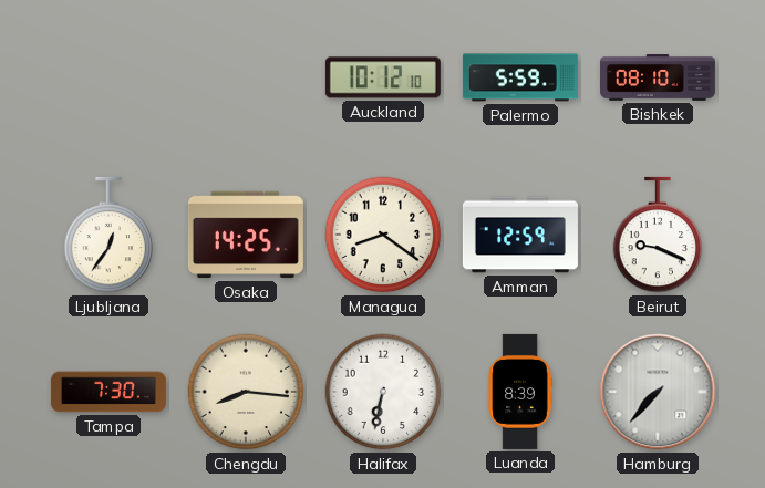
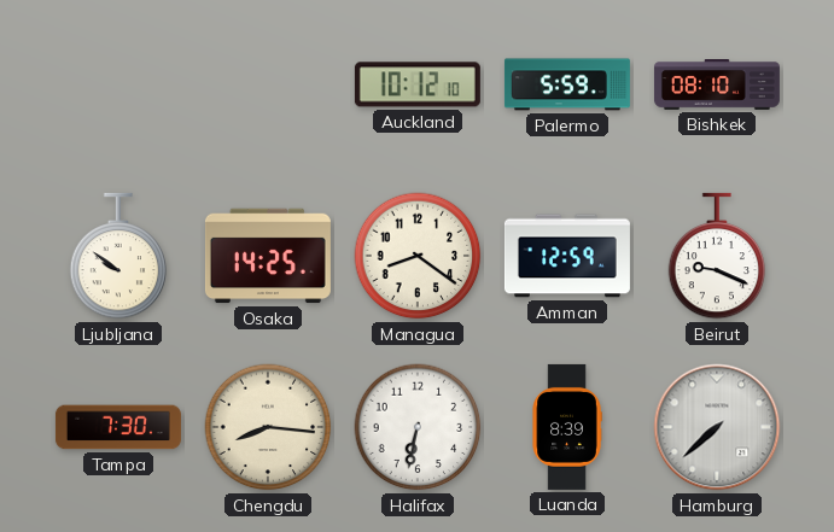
Ljubljana: 12:36 -> 9:51 (118, 256)
Hamburg: 7:37 -> 7:38 (717, 427)
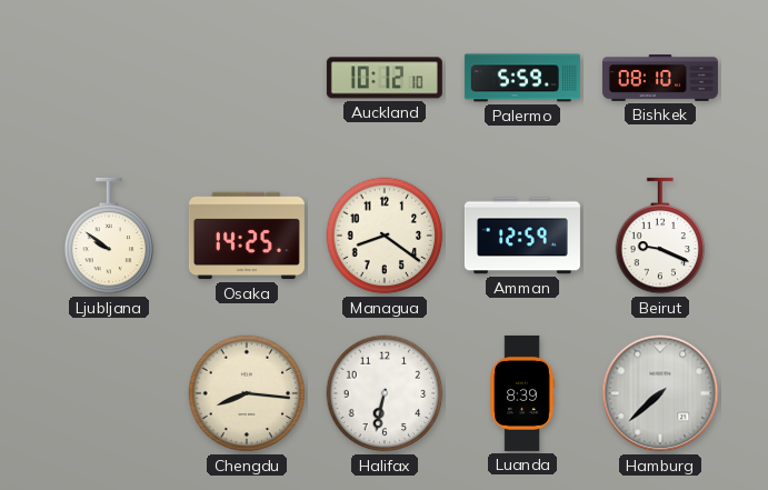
Tampa: 7:30 -> none (118, 427)
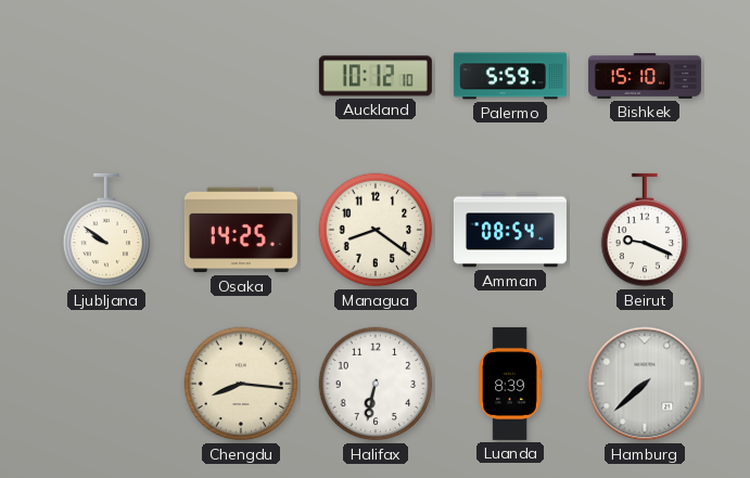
Bishkek: 08:10 -> 15:10 (645, 77)
Amman: 12:59 -> 08:54 (510, 230)
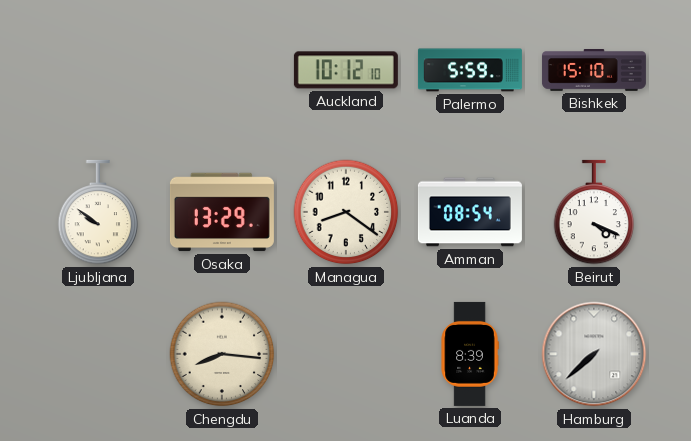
Osaka: 14:25 -> 13:29 (222, 212)
Beirut: 9:19 -> 4:19 (594, 212)
Halifax: 6:32 -> none (376, 384)
